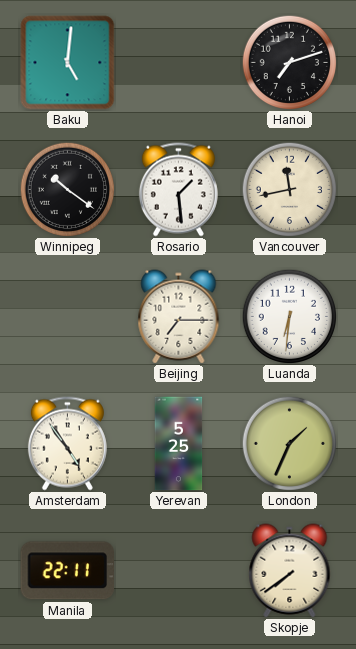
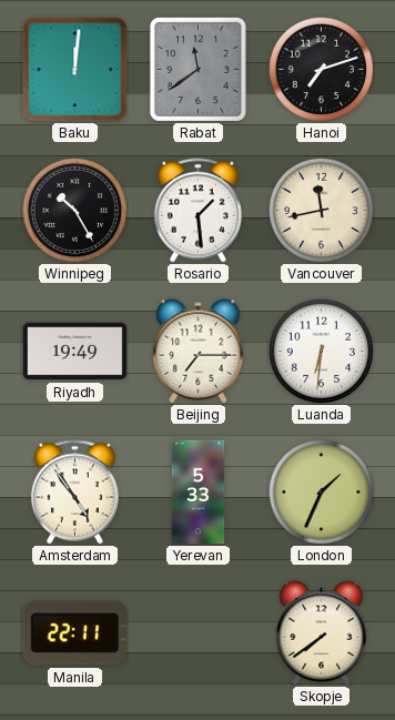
Baku: 5:01 -> 12:01 (75, 70)
Rabat: none -> 11:39 (197, 69)
Winnipeg: 10:21 -> 10:25 (74, 210)
Riyadh: none -> 19:49 (75, 352)
Yerevan: 5:25 -> 5:33 (199, 493)
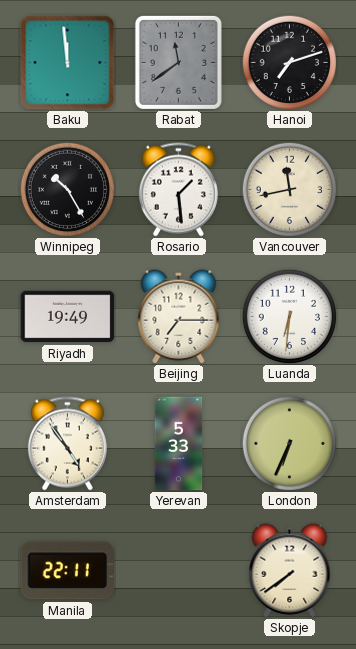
Baku: 12:01 -> 11:59 (68, 63)
London: 1:34 -> 6:34 (289, 443)
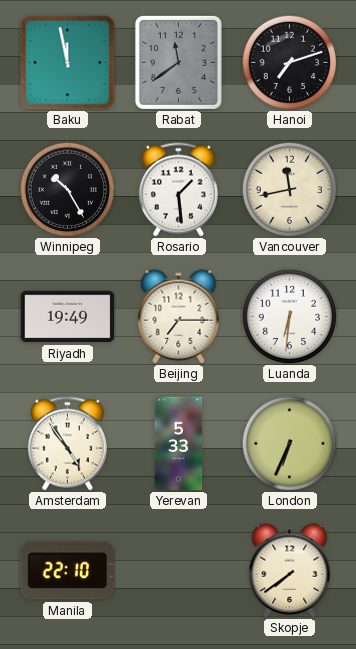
Baku: 11:59 -> 11:58 (68, 63)
Manila: 22:11 -> 22:10 (68, 571)
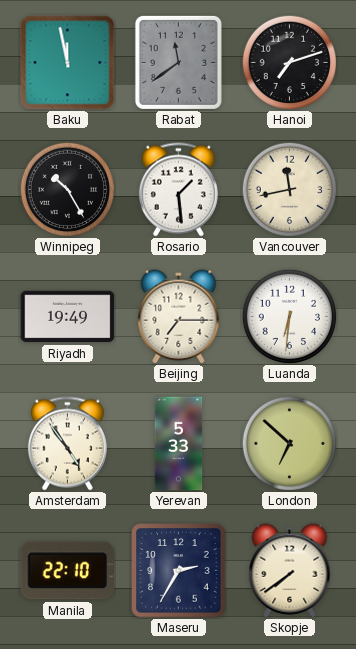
London: 6:34 -> 6:52 (289, 443)
Maseru: none -> 2:35 (179, 571)
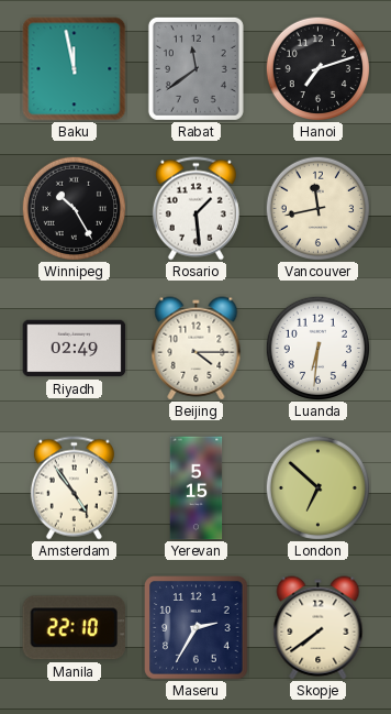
Riyadh: 19:49 -> 02:49 (75, 349)
Beijing: 7:15 -> 4:15 (197, 349)
Yerevan: 5:33 -> 5:15 (197, 488)
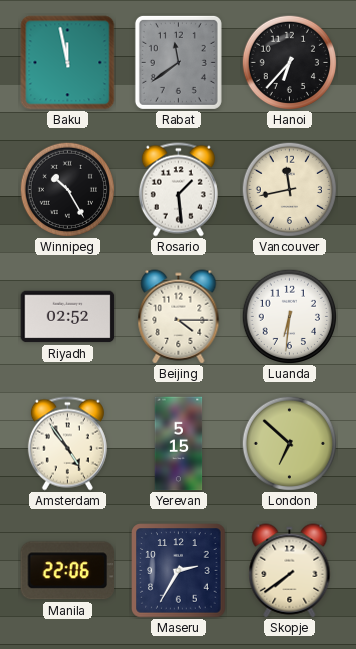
Hanoi: 7:12 -> 6:37 (289, 62)
Riyadh: 02:49 -> 02:52 (68, 317)
Manila: 22:10 -> 22:06 (68, 571)
